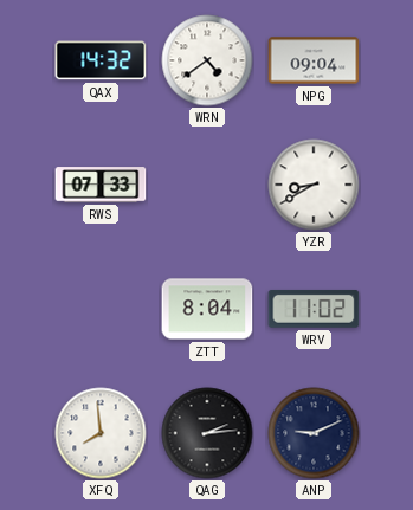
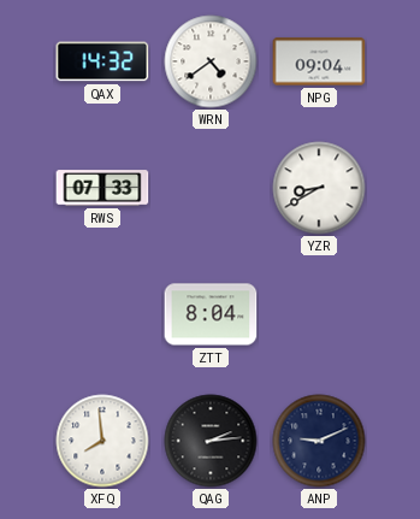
WRV: 11:02 -> none (314, 309)
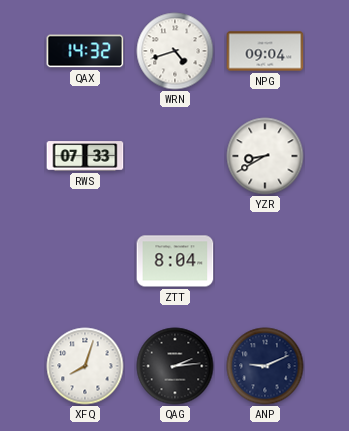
WRN: 4:39 -> 4:42 (175, 51)
XFQ: 7:59 -> 8:03 (85, 366)
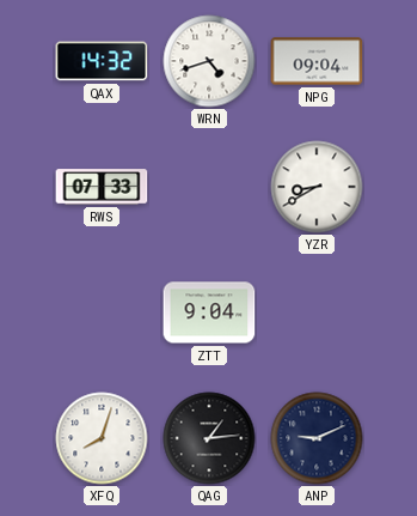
ZTT: 8:04 -> 9:04 (209, 312)
QAG: 2:14 -> 1:14 (209, 438)
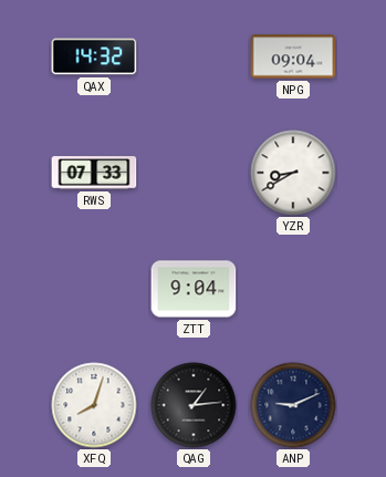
WRN: 4:42 -> none (209, 61)
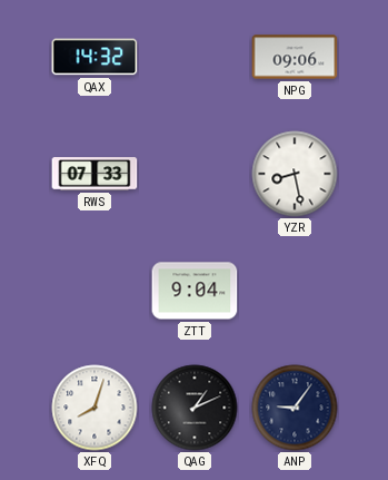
NPG: 09:04 -> 09:06 (295, 57)
YZR: 8:40 -> 8:28 (295, 174)
QAG: 1:14 -> 1:11 (195, 408)
ANP: 9:11 -> 9:06 (295, 408)
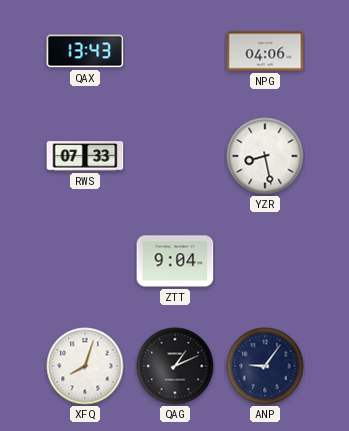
QAX: 14:32 -> 13:43 (85, 51)
NPG: 09:06 -> 04:06 (265, 51)
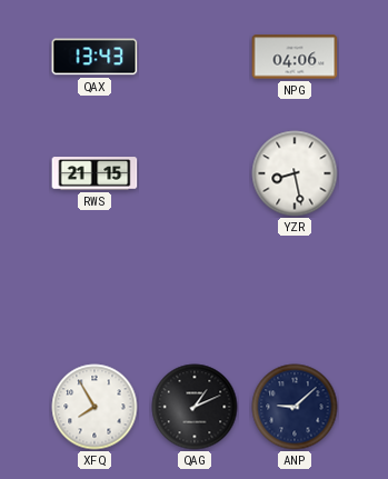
RWS: 07:33 -> 21:15 (94, 173)
ZTT: 9:04 -> none (175, 261)
XFQ: 8:03 -> 7:55 (94, 407)
ANP: 9:06 -> 9:08 (295, 407)
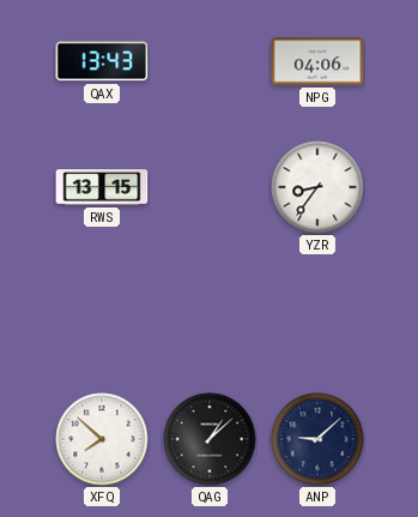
RWS: 21:15 -> 13:15 (102, 187)
YZR: 8:28 -> 8:36 (317, 187)
XFQ: 7:55 -> 7:52 (102, 439)
QAG: 1:11 -> 1:08 (210, 439)
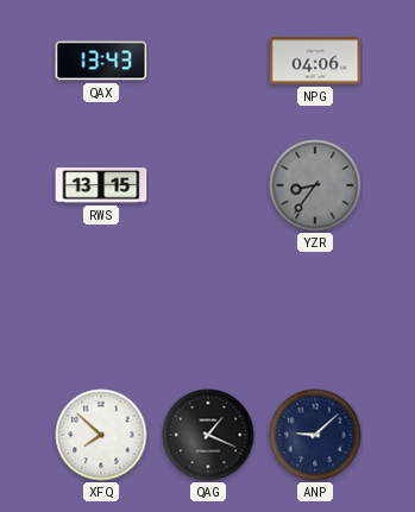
YZR dial: white -> grey (315, 185)
QAG: 1:08 -> 1:19 (208, 435)
